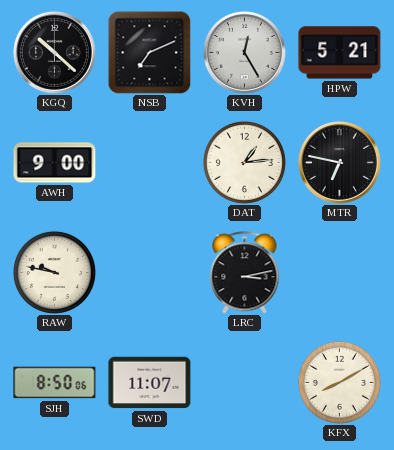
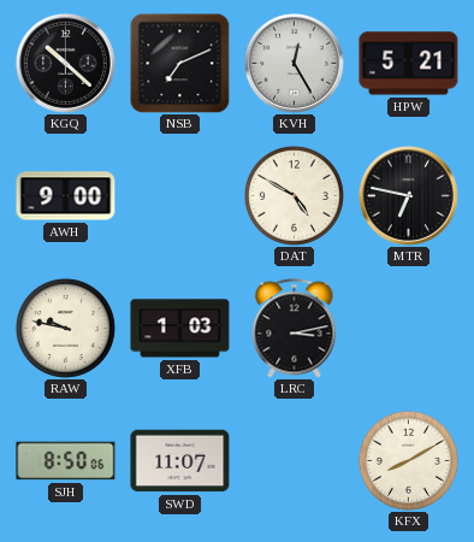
DAT: 1:14 -> 4:50 (294, 195)
XFB: none -> 1:03 (180, 329)
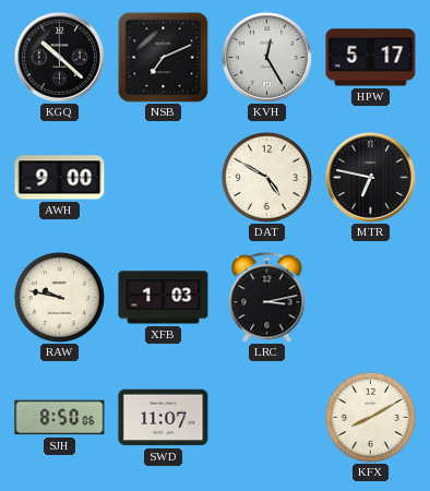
HPW: 5:21 -> 5:17 (371, 58)
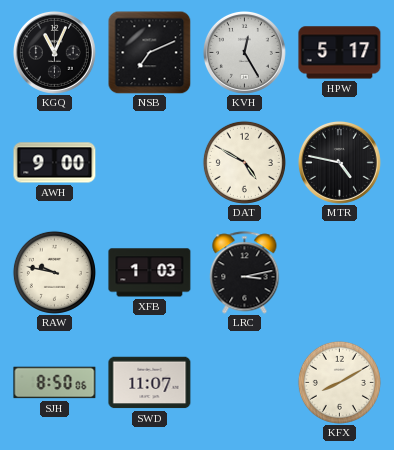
KGQ: 10:22 -> 11:04 (54, 52)
MTR: 6:47 -> 4:47 (339, 162)
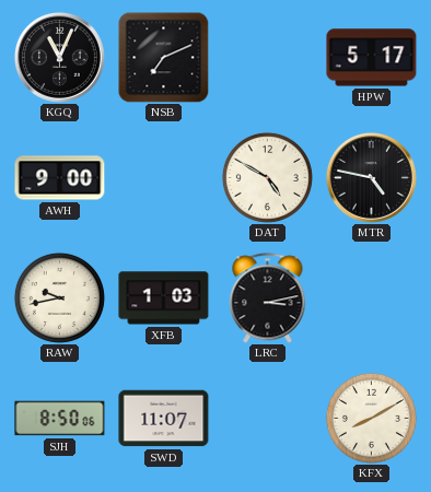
KVH: 12:25 -> none (244, 52)
RAW: 9:47 -> 9:43 (59, 297)
